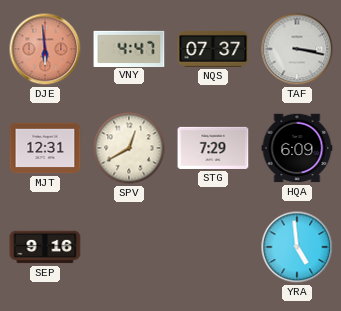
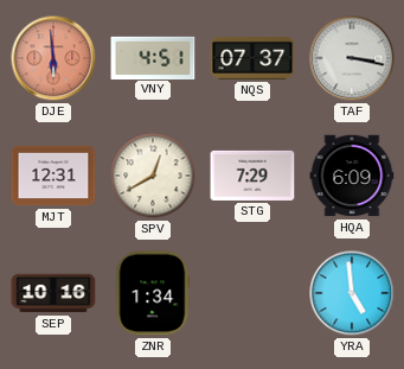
VNY: 4:47 -> 4:51 (153, 57)
SEP: 9:16 -> 10:16 (53, 293)
ZNR: none -> 1:34 (153, 293)
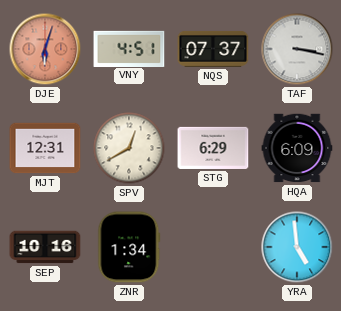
DJE: 5:59 -> 6:03 (45, 49)
STG: 7:29 -> 6:29 (213, 148)
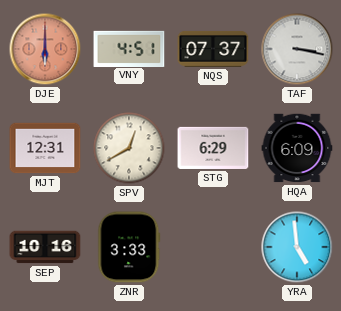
DJE: 6:03 -> 6:00 (45, 49)
ZNR: 1:34 -> 3:33 (129, 247)
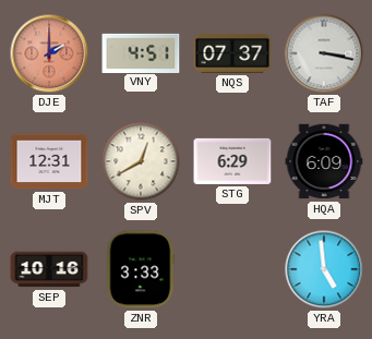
DJE: 6:00 -> 2:00 (49, 53)
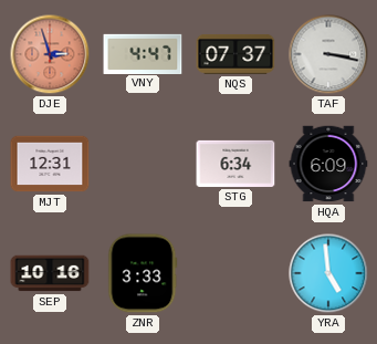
DJE: 2:00 -> 2:57 (50, 54)
VNY: 4:51 -> 4:47 (143, 53)
SPV: 12:40 -> none (141, 161)
STG: 6:29 -> 6:34 (235, 164)
